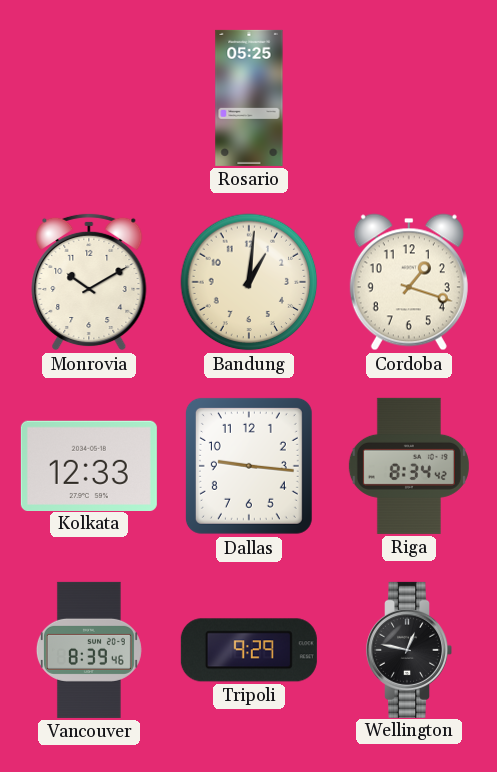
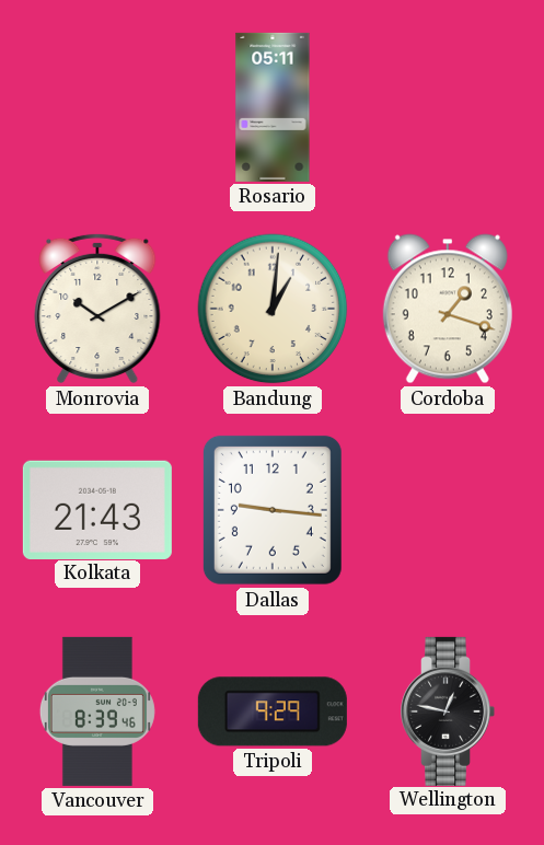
Rosario: 05:25 -> 05:11 (273, 107)
Kolkata: 12:33 -> 21:43 (97, 509)
Riga: 8:34 -> none (409, 466)
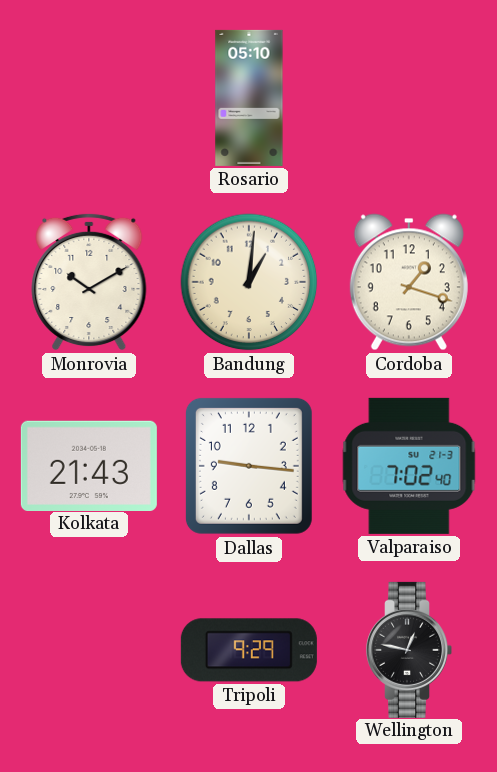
Rosario: 05:11 -> 05:10 (249, 98)
Valparaiso: none -> 7:02 (409, 466)
Vancouver: 8:39 -> none (97, 711)
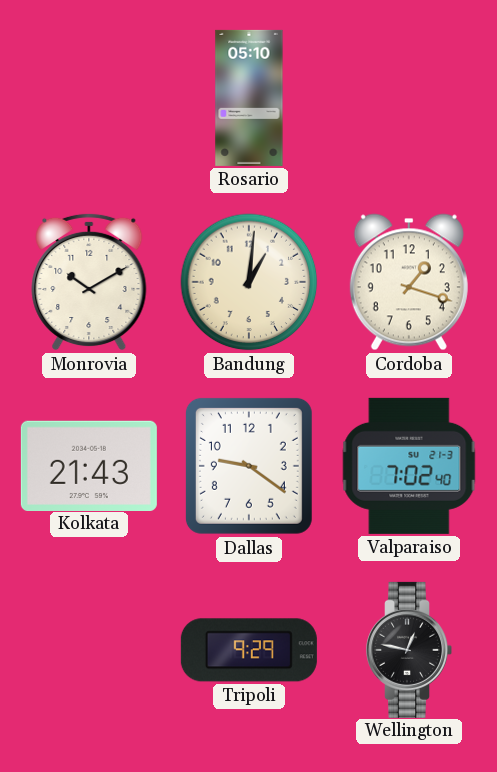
Dallas: 9:16 -> 9:21 (249, 466)
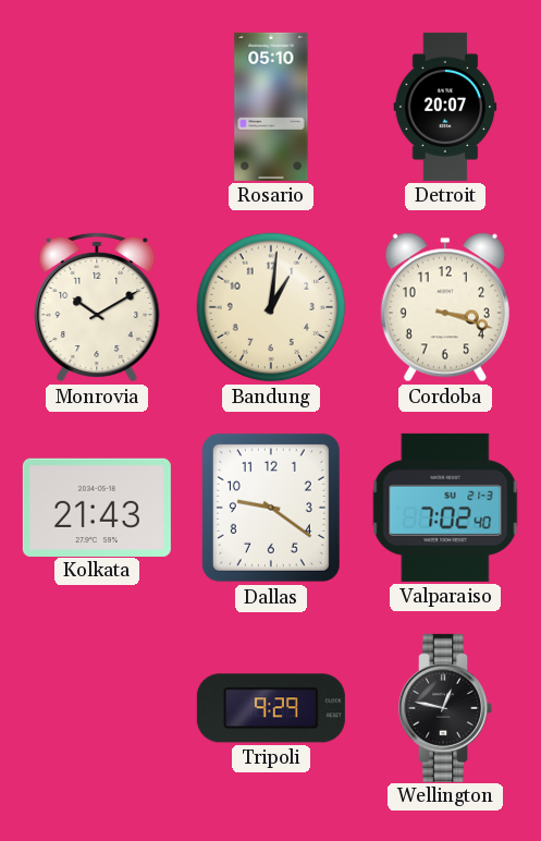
Detroit: none -> 20:07 (445, 107)
Cordoba: 1:18 -> 3:18 (445, 307)
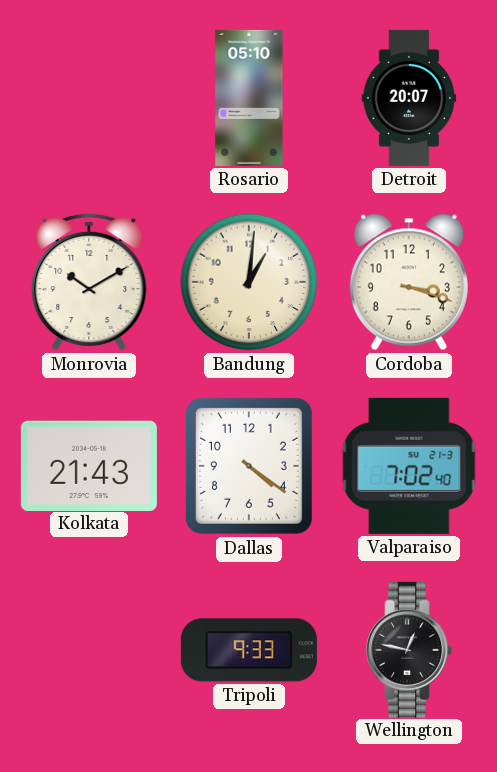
Dallas: 9:21 -> 4:21 (249, 466)
Tripoli: 9:29 -> 9:33 (249, 650)
